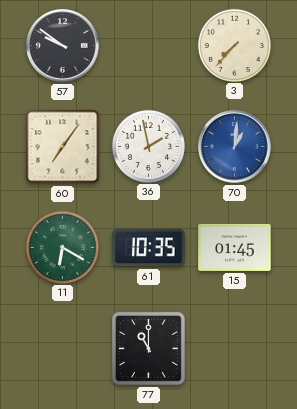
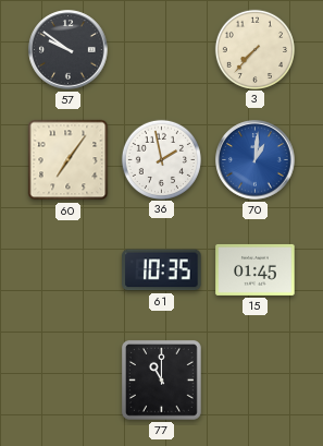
11: 6:20 -> none (62, 247)
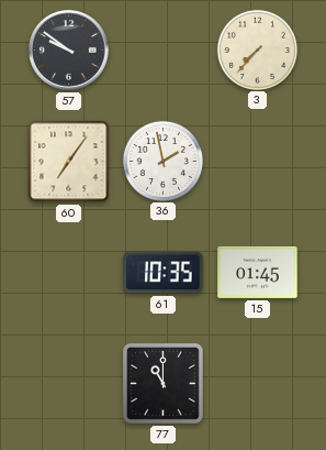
70: 1:01 -> none (256, 160)
